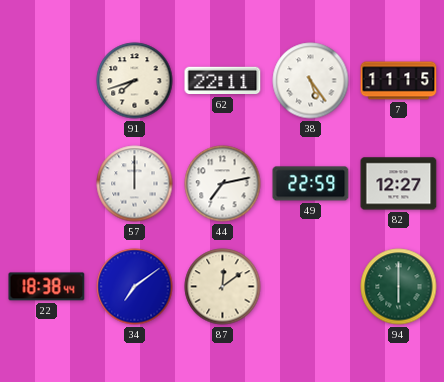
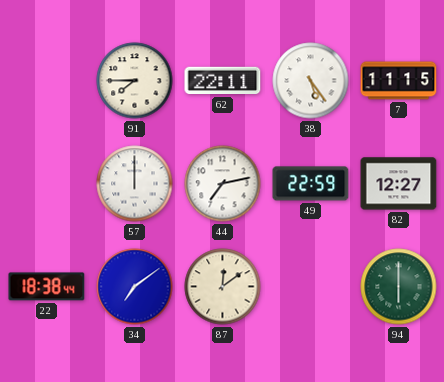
91: 7:42 -> 7:45 (135, 81)
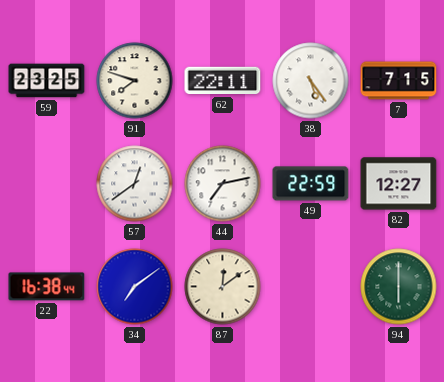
59: none -> 23:25 (47, 81)
91: 7:45 -> 7:48 (135, 81)
7: 11:15 -> 7:15 (399, 81)
57: 12:00 -> 12:39 (135, 184)
22: 18:38 -> 16:38 (47, 287)
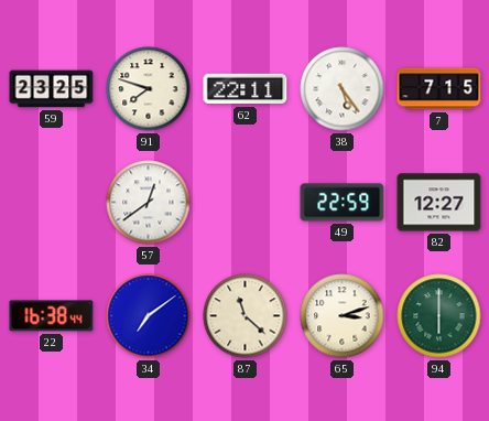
44: 7:13 -> none (223, 184)
87: 12:09 -> 11:22 (246, 316)
65: none -> 3:12 (343, 316)
